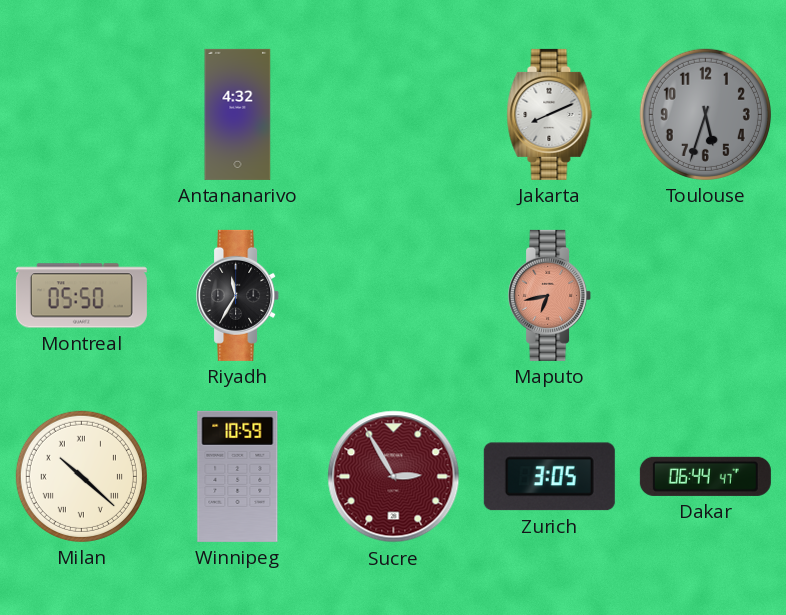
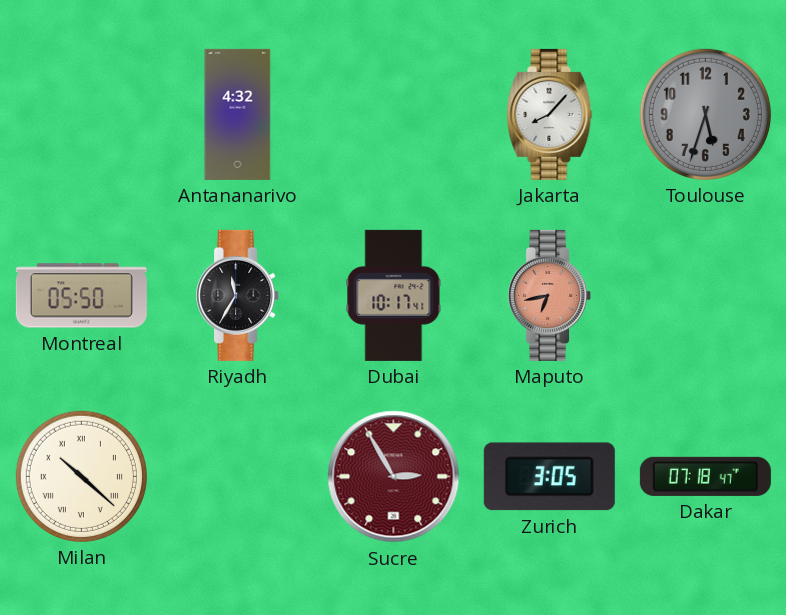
Jakarta: 8:11 -> 8:07 (550, 114)
Dubai: none -> 10:17 (394, 295)
Winnipeg: 10:59 -> none (238, 476)
Dakar: 06:44 -> 07:18 (705, 476)
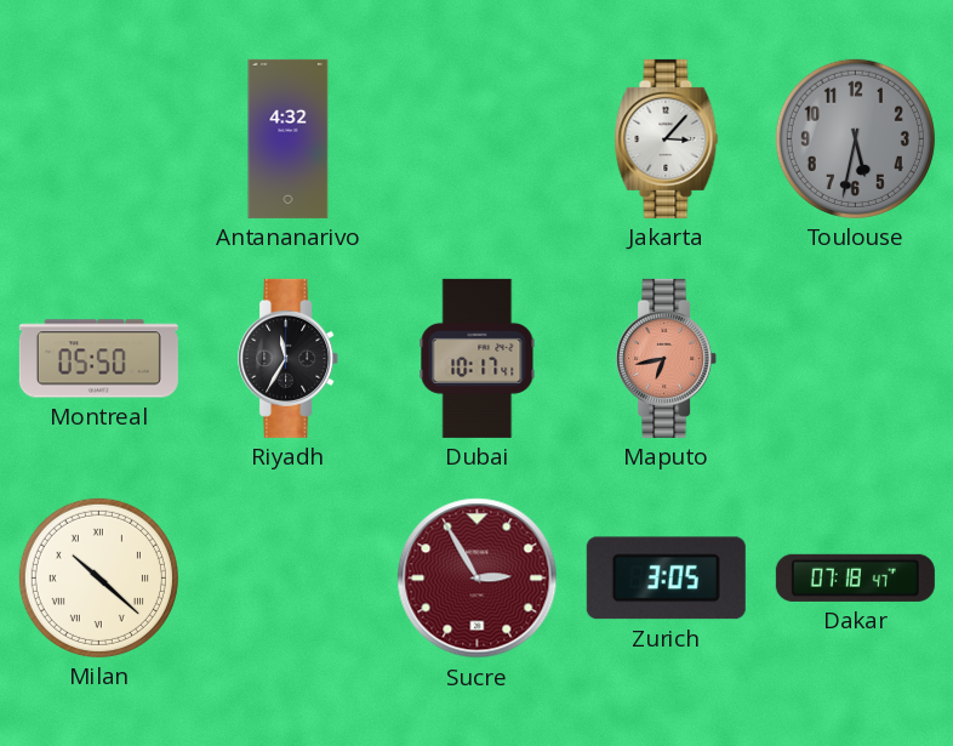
Jakarta: 8:07 -> 3:07 (667, 138)
Toulouse: 5:33 -> 5:32 (855, 138)
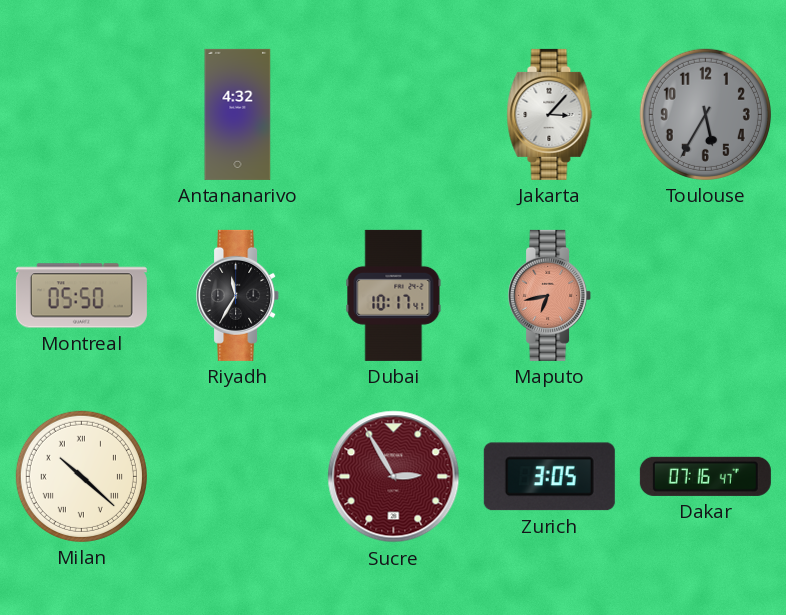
Toulouse: 5:32 -> 5:35 (705, 114)
Dakar: 07:18 -> 07:16 (705, 476)
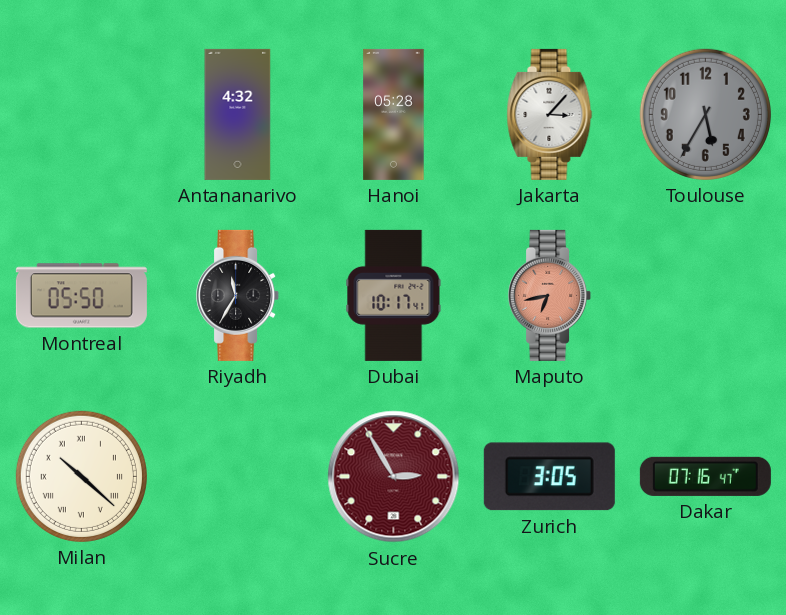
Hanoi: none -> 05:28 (394, 114)
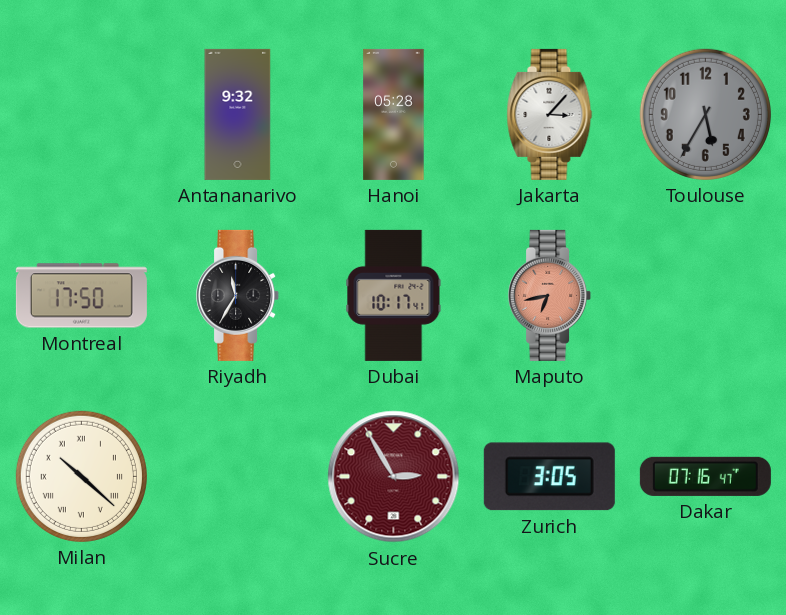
Antananarivo: 4:32 -> 9:32 (238, 114)
Montreal: 05:50 -> 17:50 (81, 296)
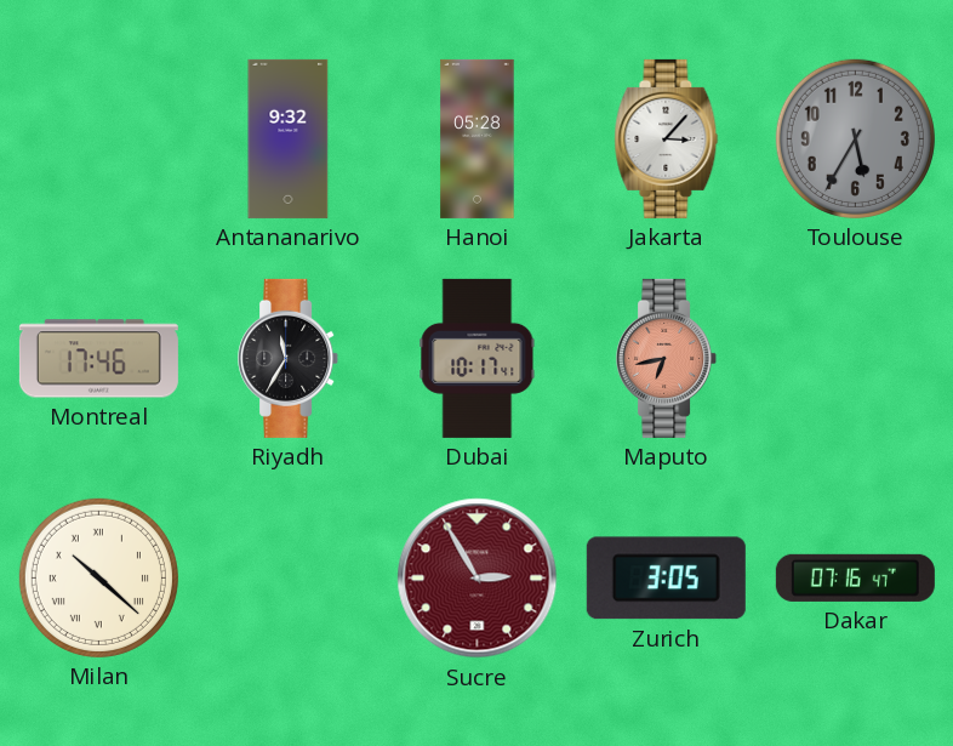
Montreal: 17:50 -> 17:46 (98, 359)
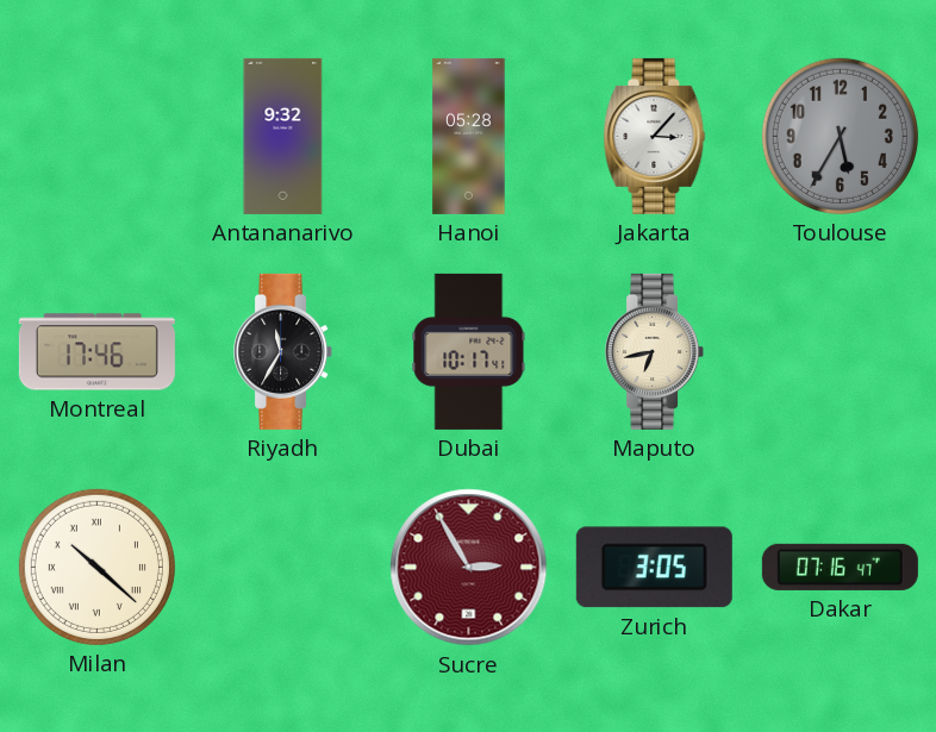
Maputo dial: salmon -> cream (655, 351)
